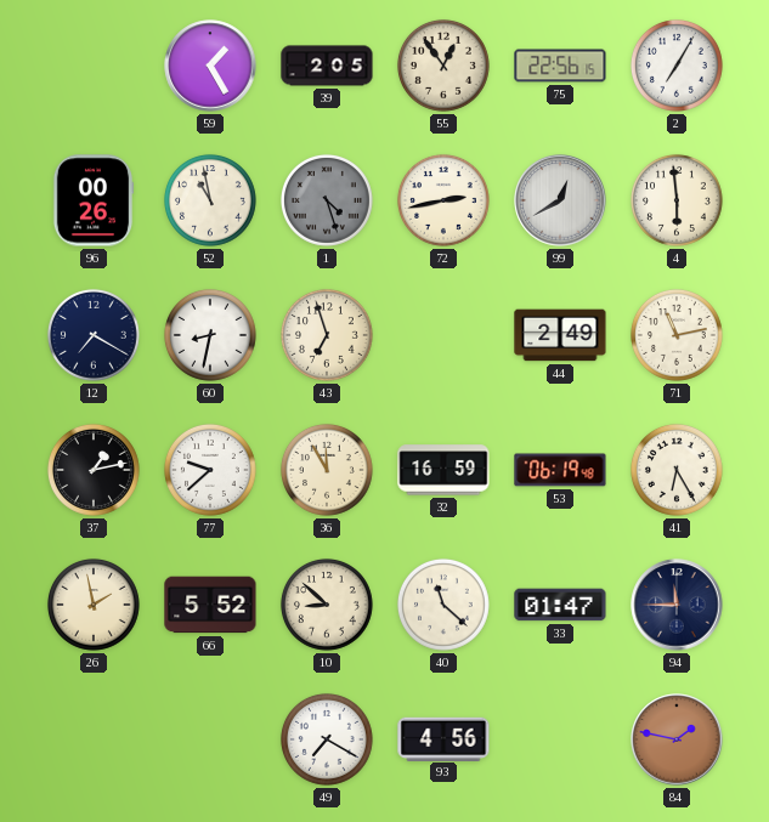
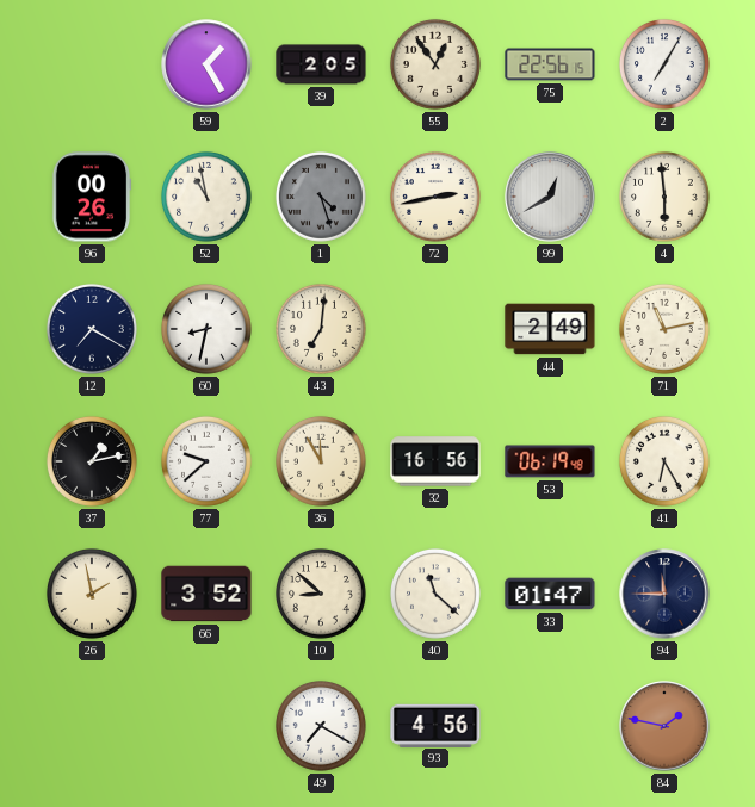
43: 6:57 -> 7:01 (321, 329)
32: 16:59 -> 16:56 (435, 461)
66: 5:52 -> 3:52 (206, 594)
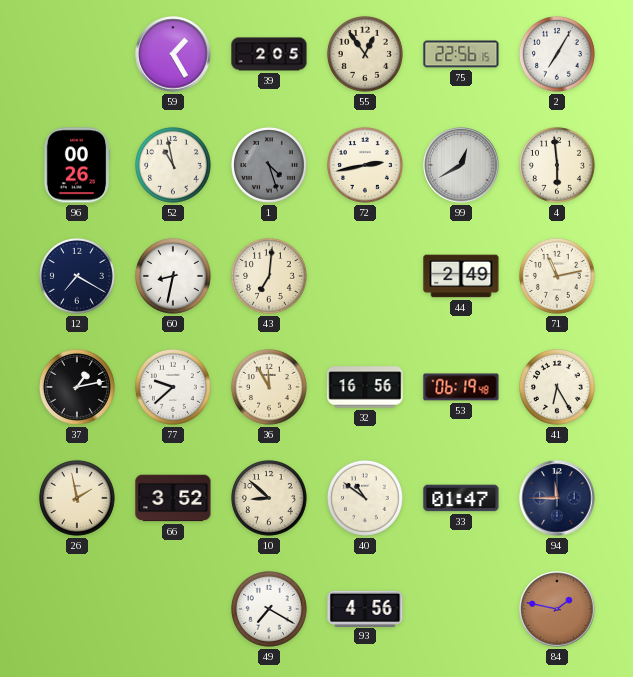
40: 11:22 -> 10:51 (365, 498)
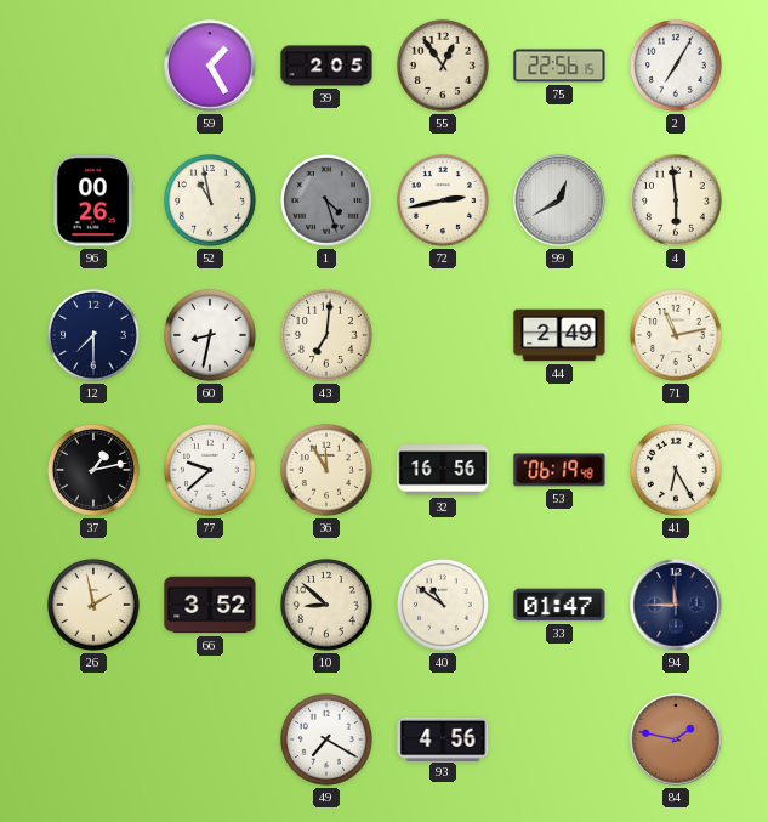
12: 7:20 -> 7:30 (93, 335)
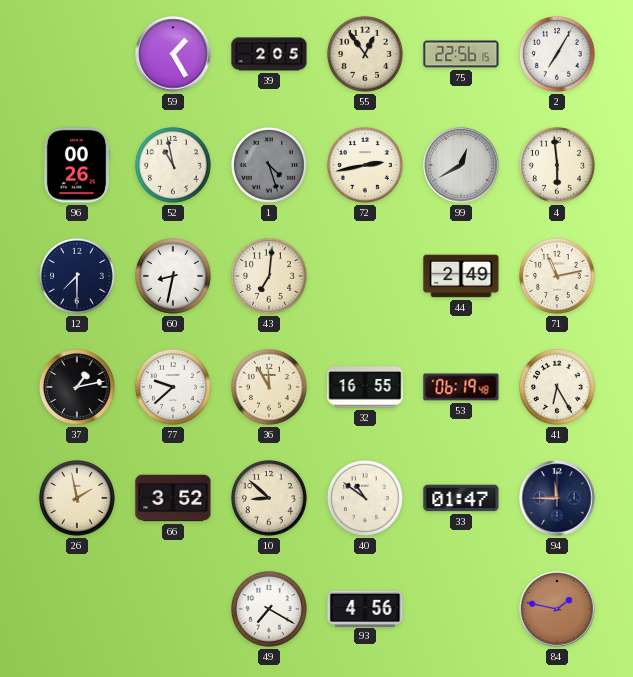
32: 16:56 -> 16:55 (365, 387)
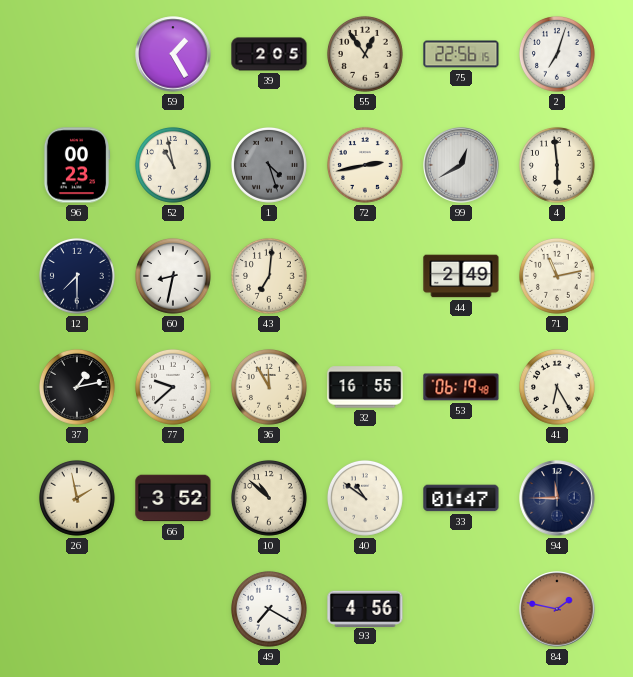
2: 7:05 -> 7:03 (557, 54)
96: 00:26 -> 00:23 (77, 165)
10: 8:52 -> 10:52 (269, 498)
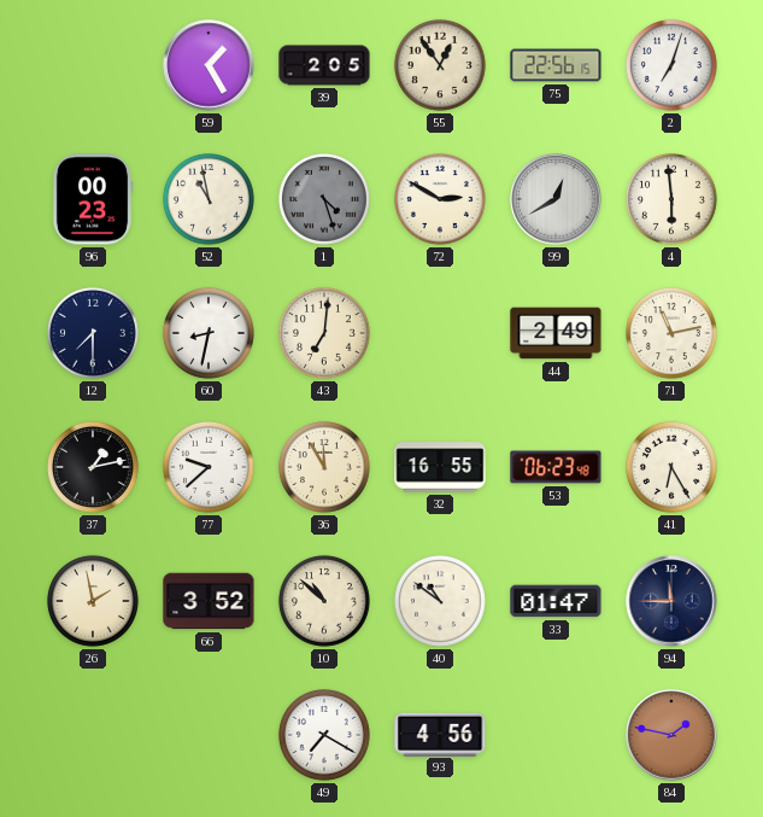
72: 2:43 -> 2:50 (440, 199)
53: 06:19 -> 06:23 (556, 467)
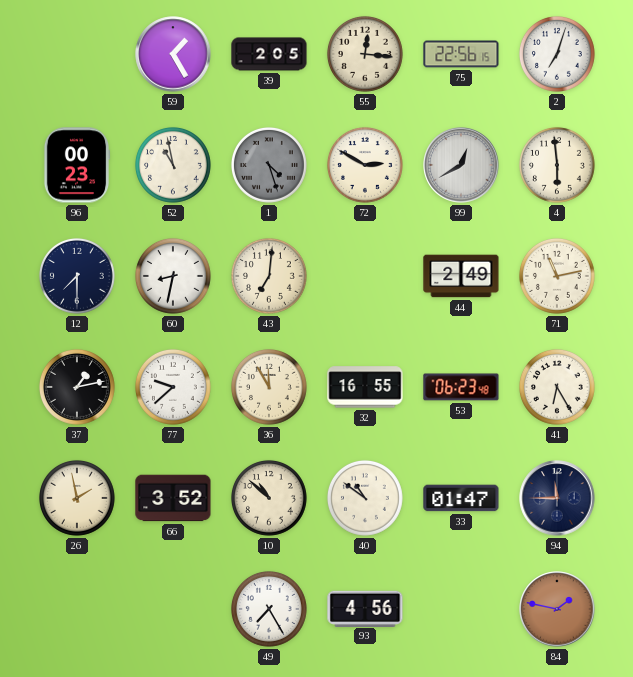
55: 12:54 -> 12:16 (365, 54)
49: 7:20 -> 7:25 (269, 609)
